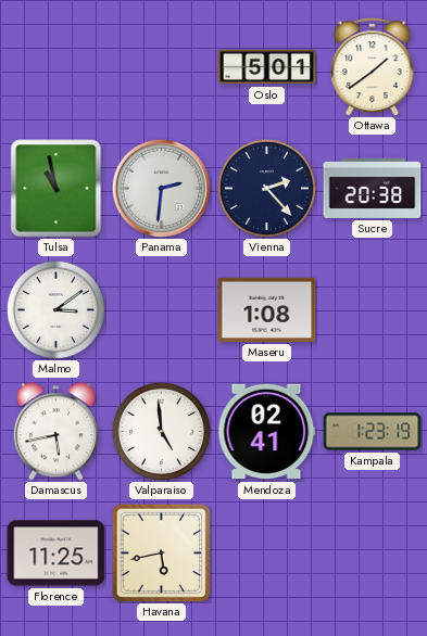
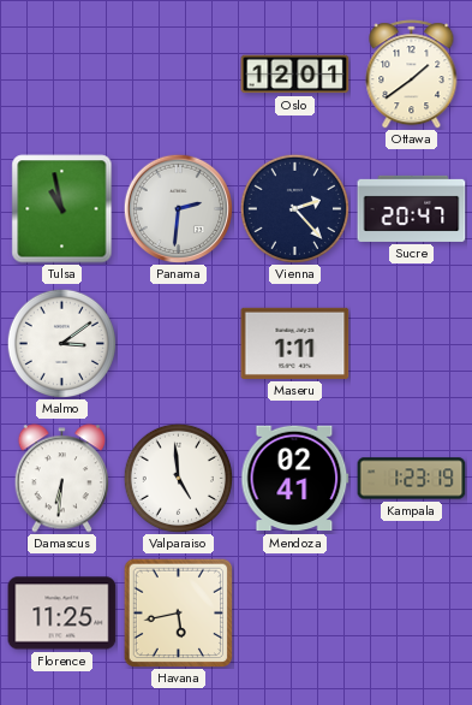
Oslo: 5:01 -> 12:01 (295, 75)
Sucre: 20:38 -> 20:47 (412, 208)
Maseru: 1:08 -> 1:11 (295, 343)
Damascus: 5:43 -> 6:31 (61, 479)
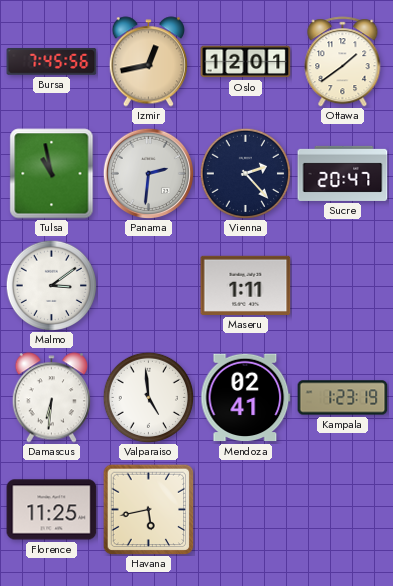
Bursa: none -> 7:45 (52, 62)
Izmir: none -> 12:43 (148, 62)
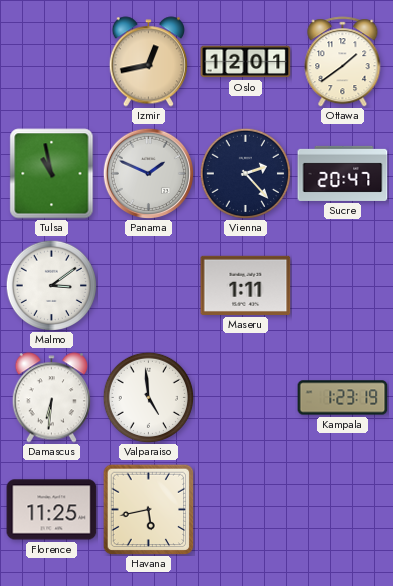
Bursa: 7:45 -> none (52, 62)
Panama: 2:31 -> 1:49 (148, 173)
Mendoza: 02:41 -> none (246, 398)
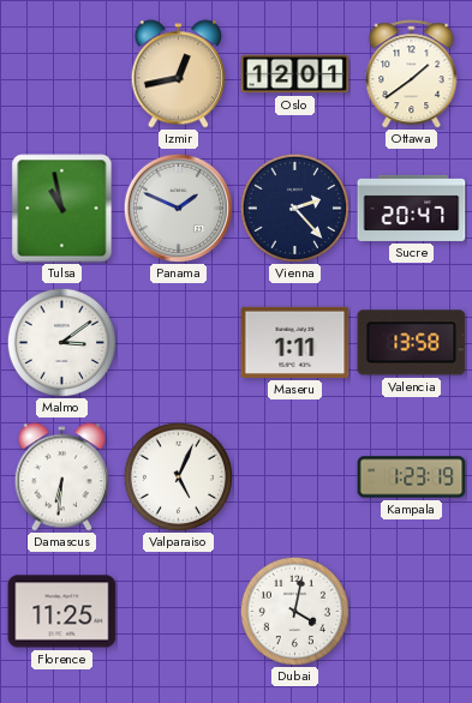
Valencia: none -> 13:58 (412, 343)
Valparaiso: 4:59 -> 5:04 (178, 476)
Havana: 5:43 -> none (148, 509)
Dubai: none -> 4:02 (294, 611)
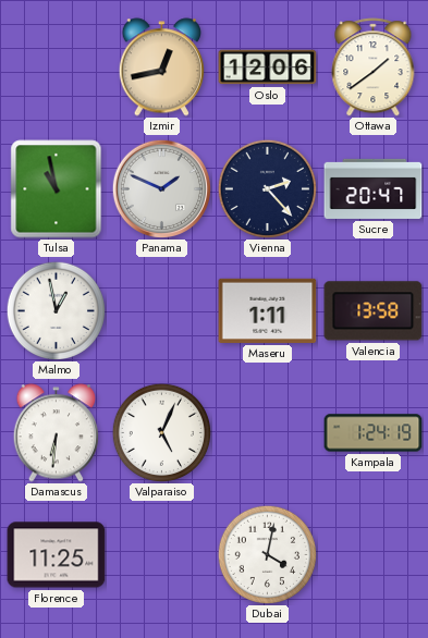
Oslo: 12:01 -> 12:06 (268, 68)
Malmo: 3:09 -> 12:58 (56, 310)
Kampala: 1:23 -> 1:24 (374, 433)
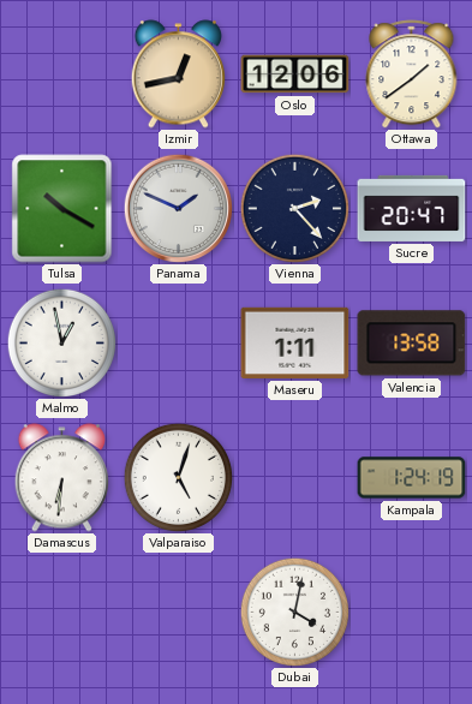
Tulsa: 10:58 -> 10:20 (62, 209)
Valparaiso: 5:04 -> 5:03 (178, 477)
Florence: 11:25 -> none (57, 555)
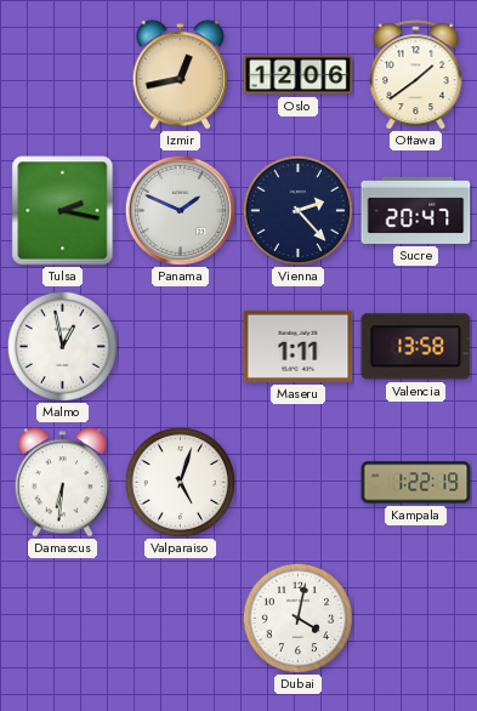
Tulsa: 10:20 -> 2:17 (63, 211)
Kampala: 1:24 -> 1:22 (416, 483)
